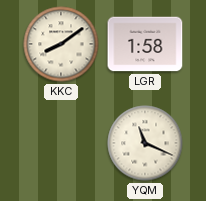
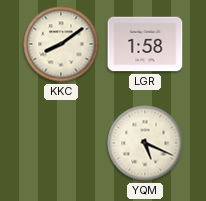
YQM: 11:19 -> 5:19 (145, 143)
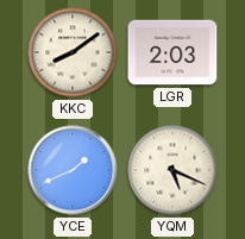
LGR: 1:58 -> 2:03 (172, 52)
YCE: none -> 1:41 (73, 170)
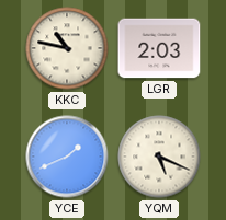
KKC: 8:09 -> 10:47 (67, 48)
